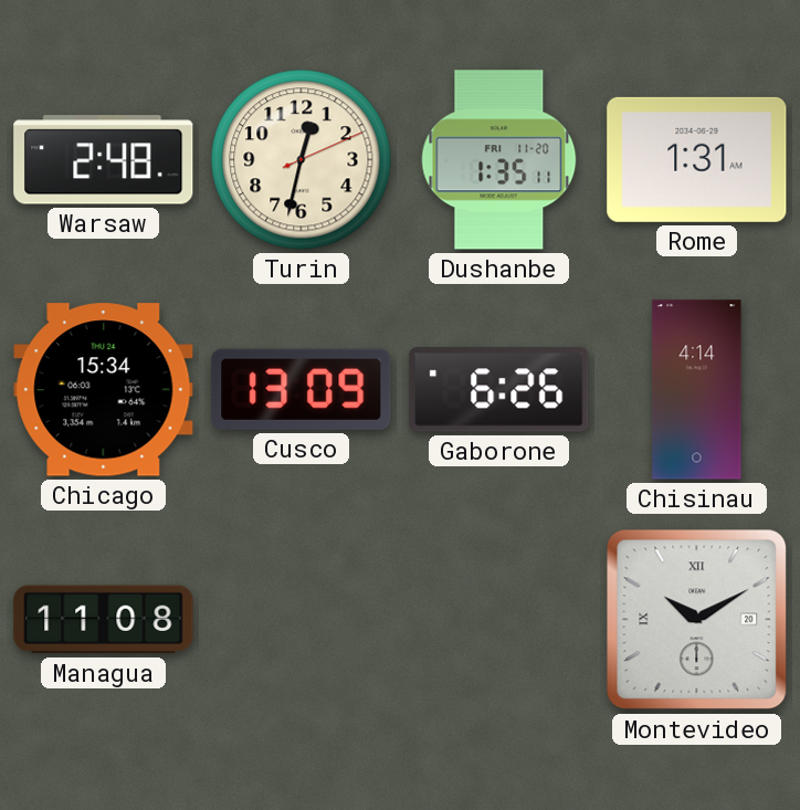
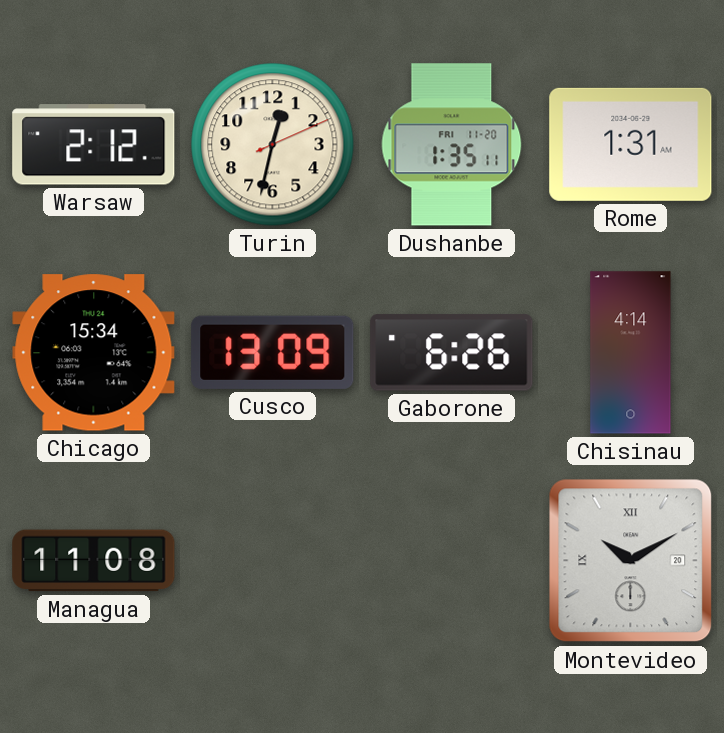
Warsaw: 2:48 -> 2:12 (94, 145)
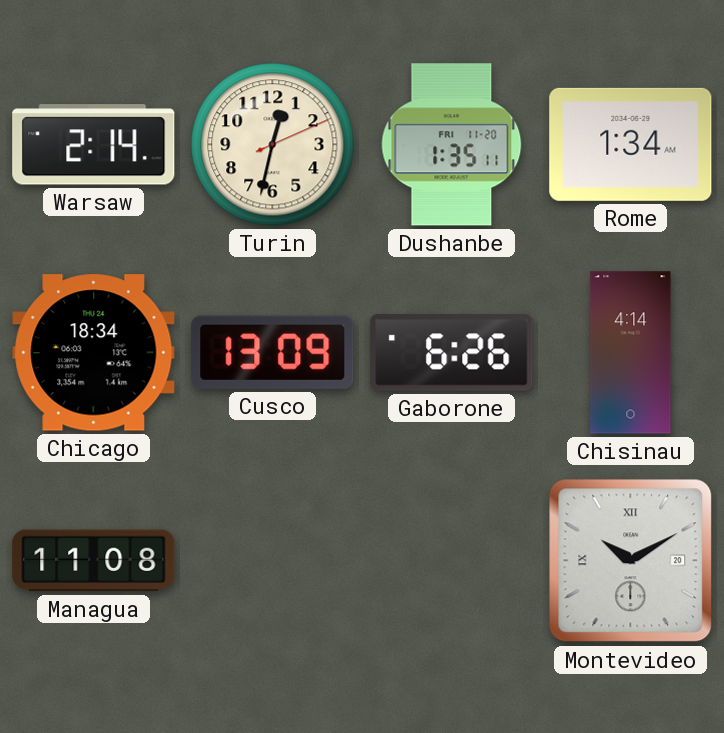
Warsaw: 2:12 -> 2:14 (94, 145)
Rome: 1:31 -> 1:34 (631, 144)
Chicago: 15:34 -> 18:34 (94, 353)
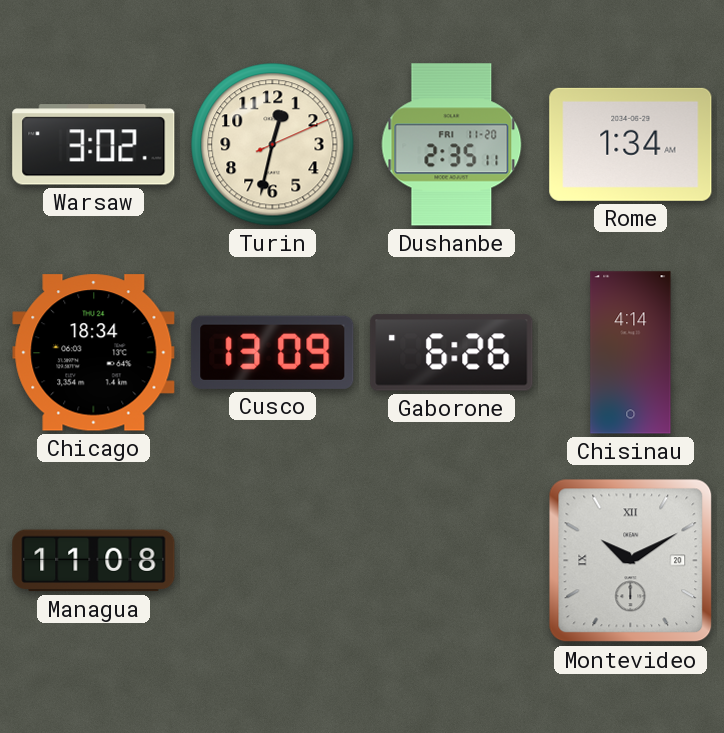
Warsaw: 2:14 -> 3:02 (94, 145)
Dushanbe: 1:35 -> 2:35 (452, 145)
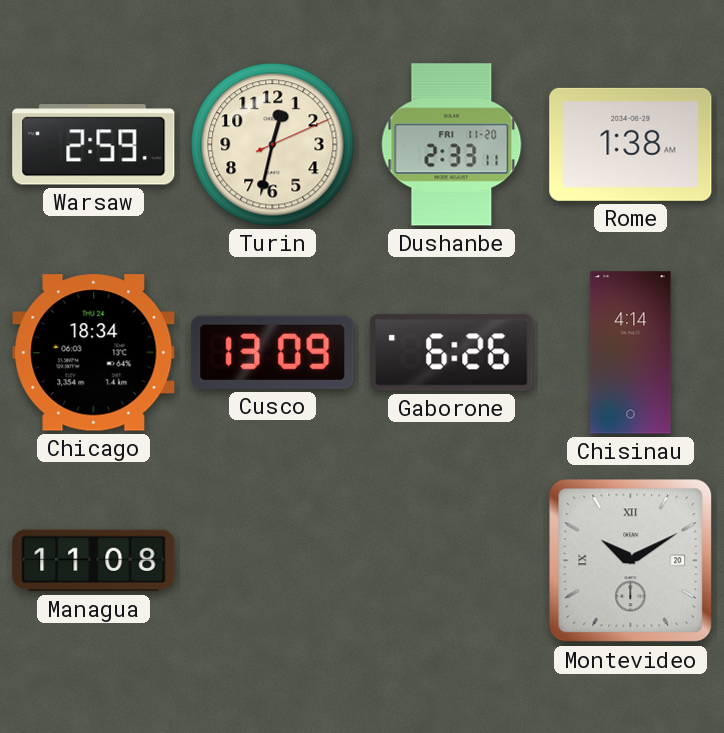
Warsaw: 3:02 -> 2:59 (94, 145)
Dushanbe: 2:35 -> 2:33 (452, 145)
Rome: 1:34 -> 1:38 (631, 144)
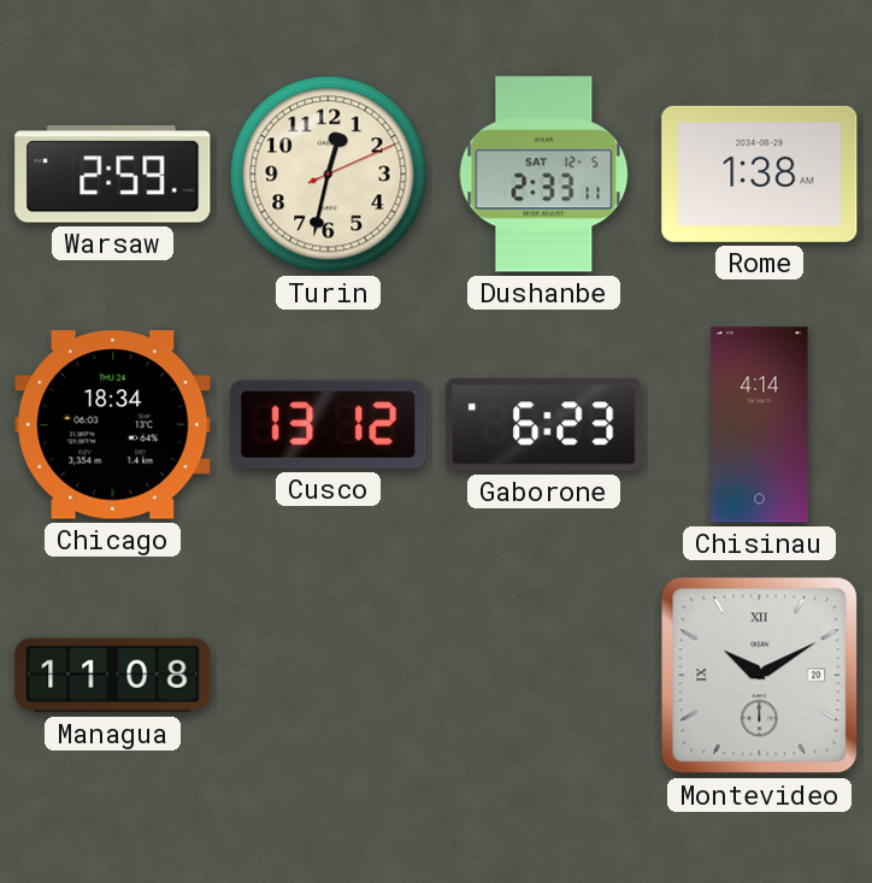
Dushanbe date: FRI 11-20 -> SAT 12-5 (544, 175)
Cusco: 13:09 -> 13:12 (329, 424)
Gaborone: 6:26 -> 6:23 (544, 425)
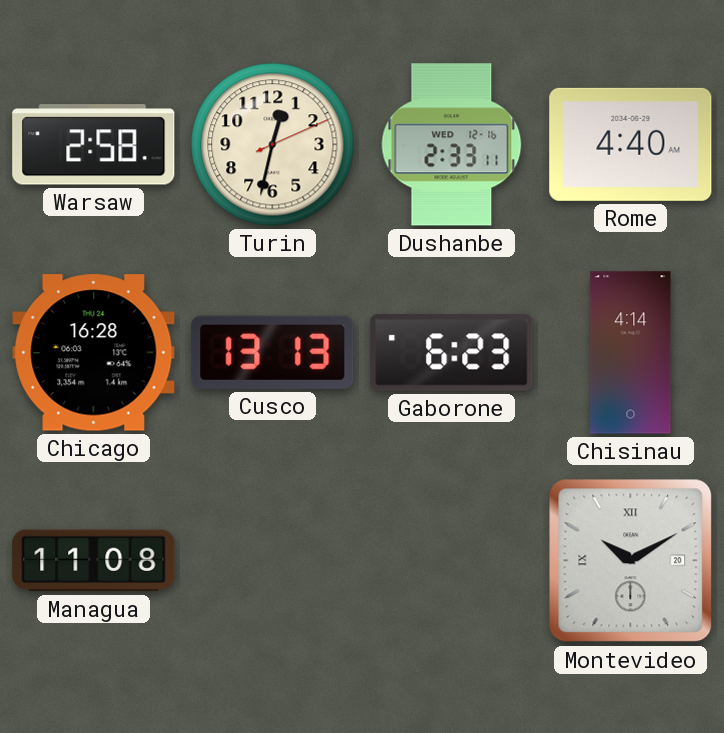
Warsaw: 2:59 -> 2:58 (94, 145)
Dushanbe date: SAT 12-5 -> WED 12-16 (452, 145)
Rome: 1:38 -> 4:40 (631, 144)
Chicago: 18:34 -> 16:28 (94, 353)
Cusco: 13:12 -> 13:13 (273, 352)
